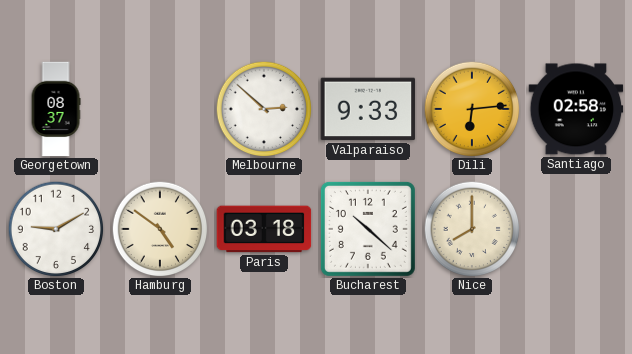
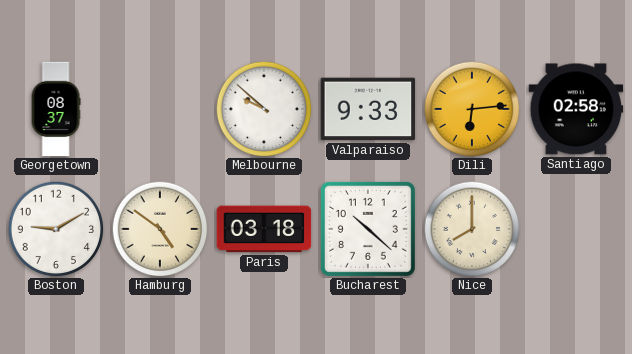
Melbourne: 2:52 -> 9:52 (264, 109)
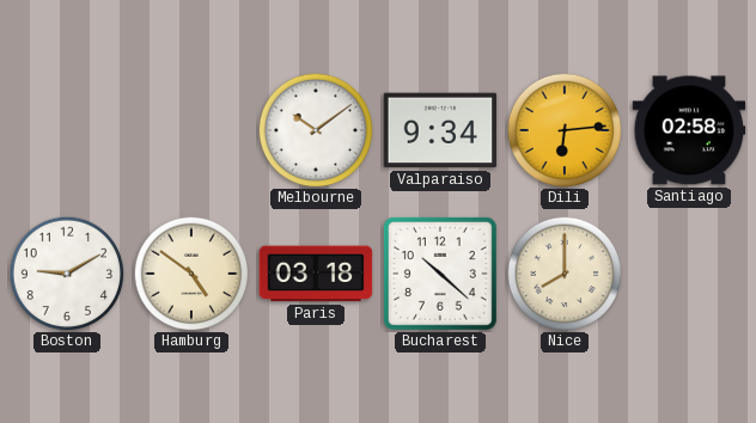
Georgetown: 08:37 -> none (56, 109)
Melbourne: 9:52 -> 10:09 (316, 130)
Valparaiso: 9:33 -> 9:34 (440, 130)
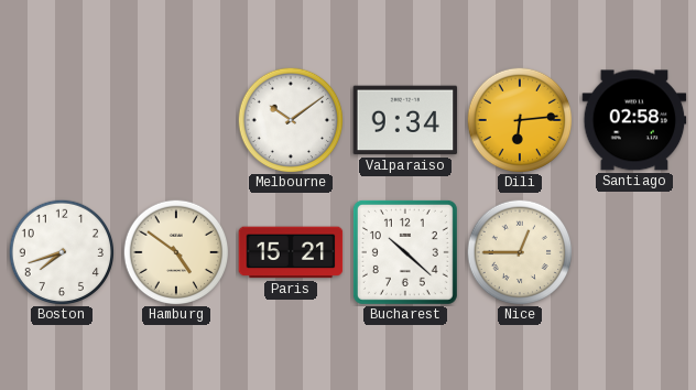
Boston: 9:10 -> 7:42 (62, 252)
Paris: 03:18 -> 15:21 (291, 252)
Nice: 8:00 -> 12:45 (520, 252)
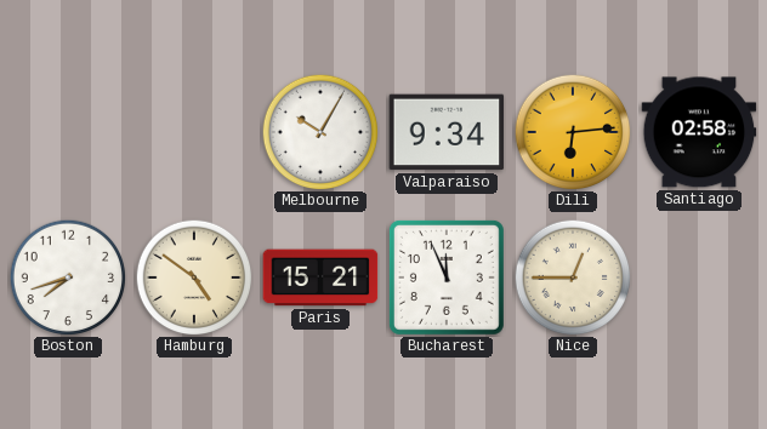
Melbourne: 10:09 -> 10:05 (320, 132)
Bucharest: 10:22 -> 11:56 (447, 278)
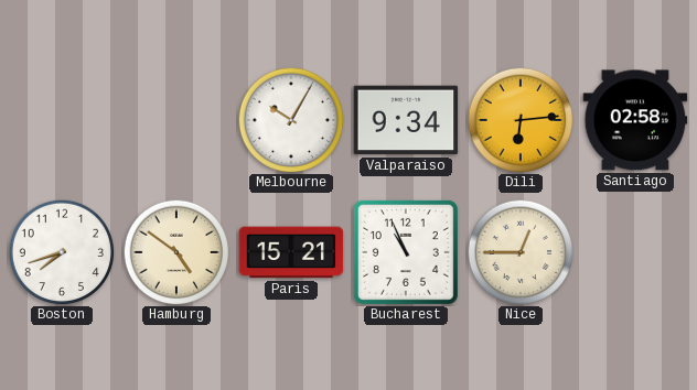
Bucharest: 11:56 -> 10:56 (406, 252)
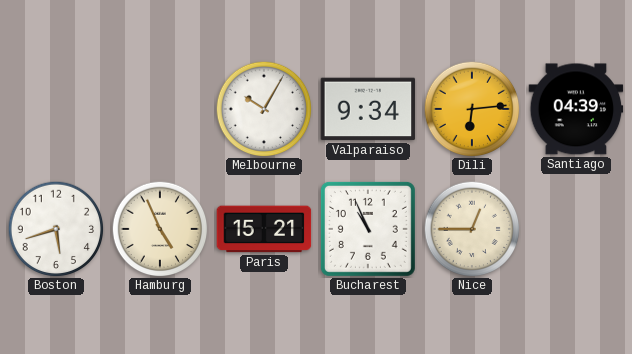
Santiago: 02:58 -> 04:39 (576, 109)
Boston: 7:42 -> 5:42 (56, 229)
Hamburg: 4:51 -> 4:56 (160, 229)
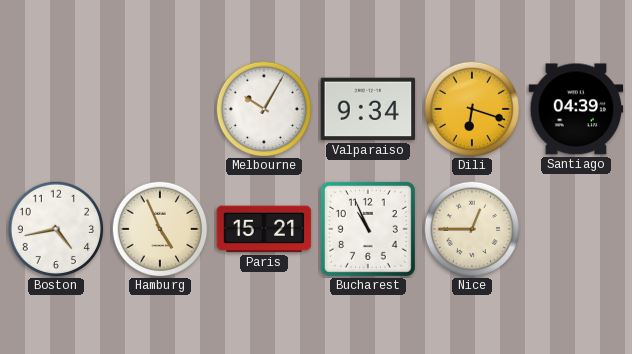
Dili: 6:14 -> 6:18 (472, 109)
Boston: 5:42 -> 4:43 (56, 229)
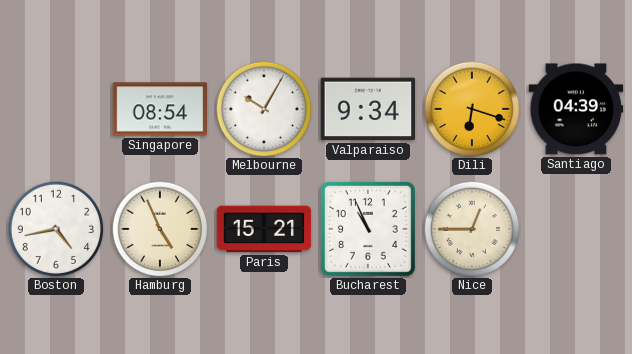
Singapore: none -> 08:54 (160, 109)
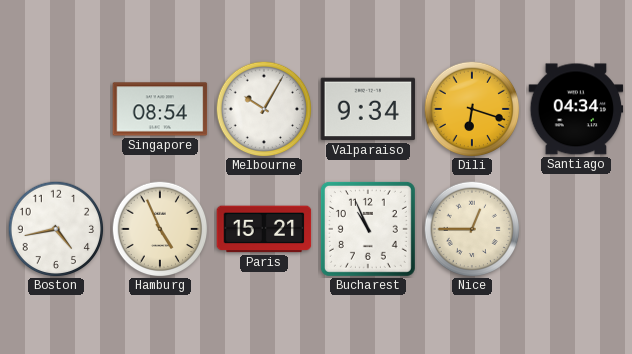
Santiago: 04:39 -> 04:34 (576, 109)
